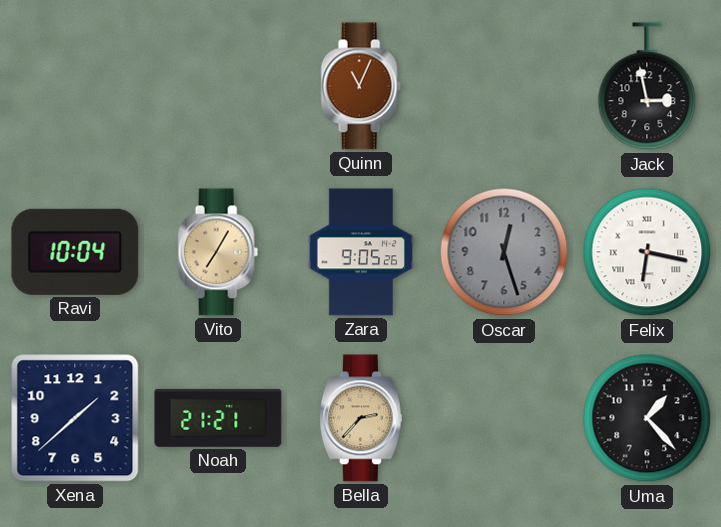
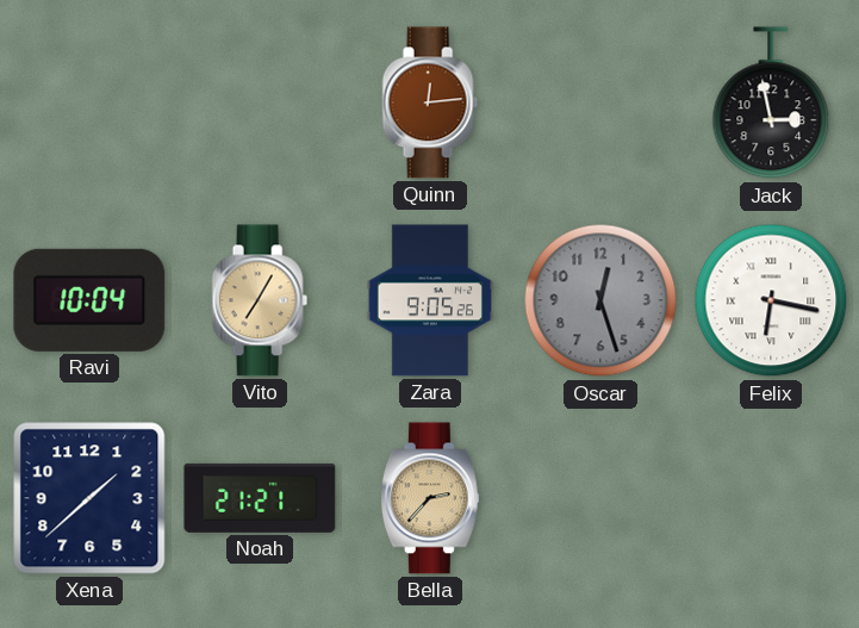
Quinn: 11:04 -> 12:14 (430, 102)
Uma: 1:23 -> none (647, 418)
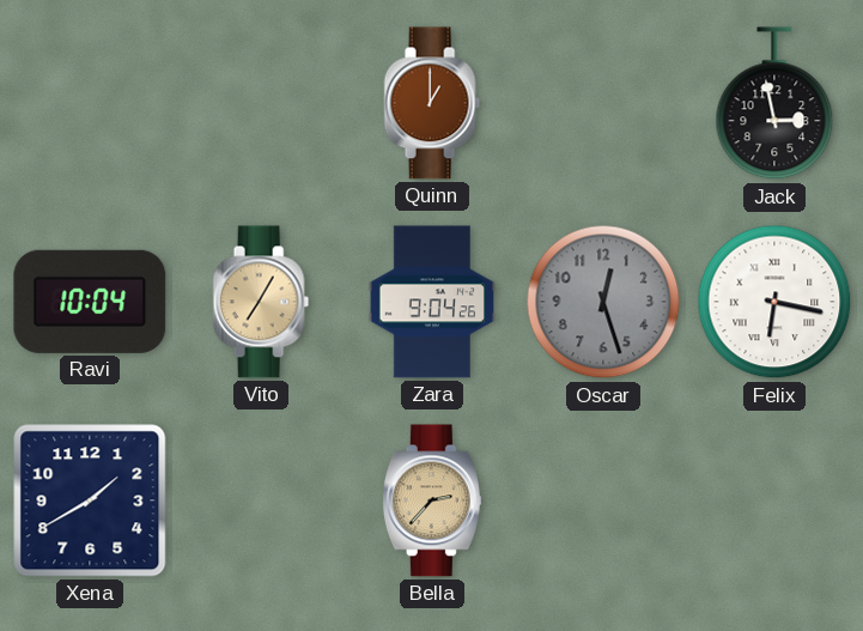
Quinn: 12:14 -> 1:00 (432, 103)
Zara: 9:05 -> 9:04 (431, 302)
Xena: 1:38 -> 1:40 (90, 500)
Noah: 21:21 -> none (260, 498)
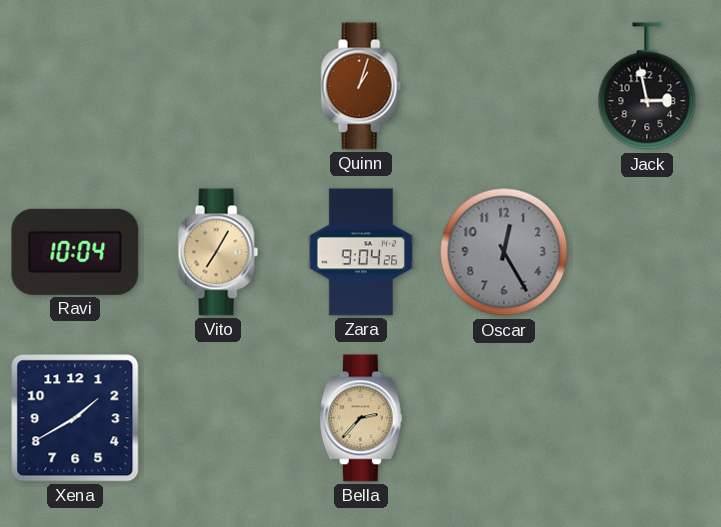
Quinn: 1:00 -> 1:03 (361, 86)
Oscar: 12:27 -> 12:25 (504, 252)
Felix: 6:17 -> none (774, 302)
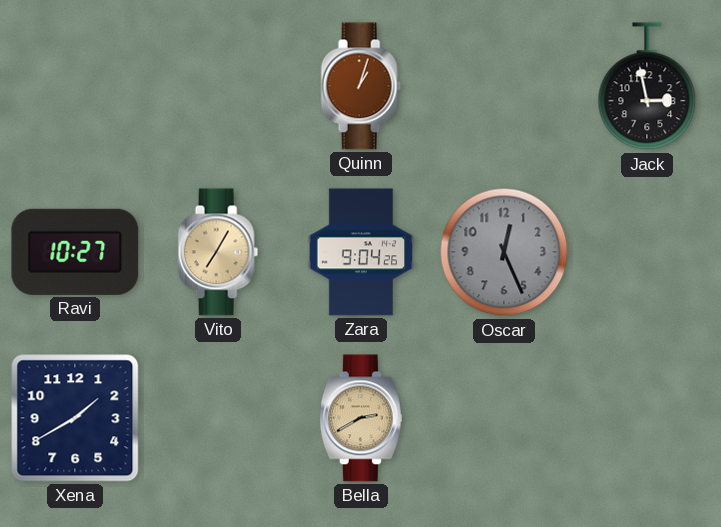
Ravi: 10:04 -> 10:27 (75, 252)
Oscar: 12:25 -> 12:26 (504, 252)
Bella: 2:37 -> 2:40 (361, 418)
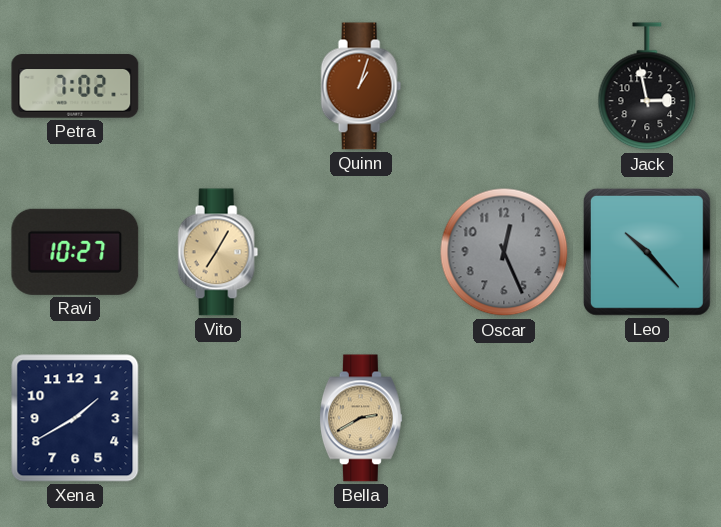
Petra: none -> 7:02 (75, 86)
Zara: 9:04 -> none (360, 252)
Leo: none -> 10:23 (647, 252)
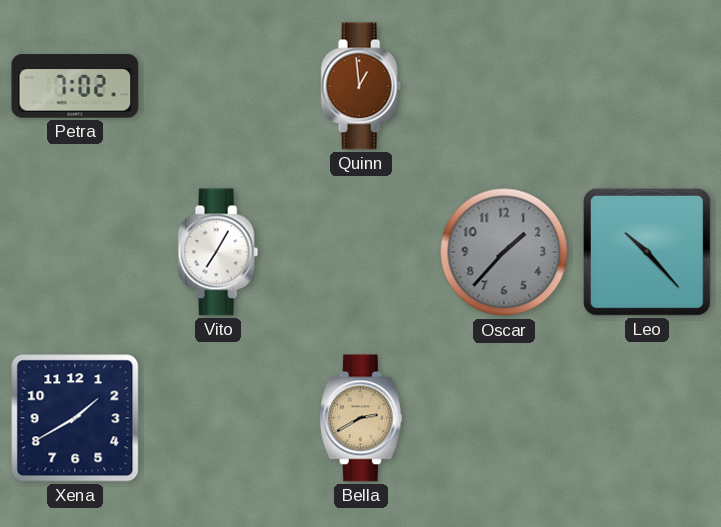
Quinn: 1:03 -> 12:59 (361, 86)
Jack: 2:58 -> none (647, 87)
Ravi: 10:27 -> none (75, 252)
Vito dial: champagne -> white (218, 252)
Oscar: 12:26 -> 1:37 (504, 252)
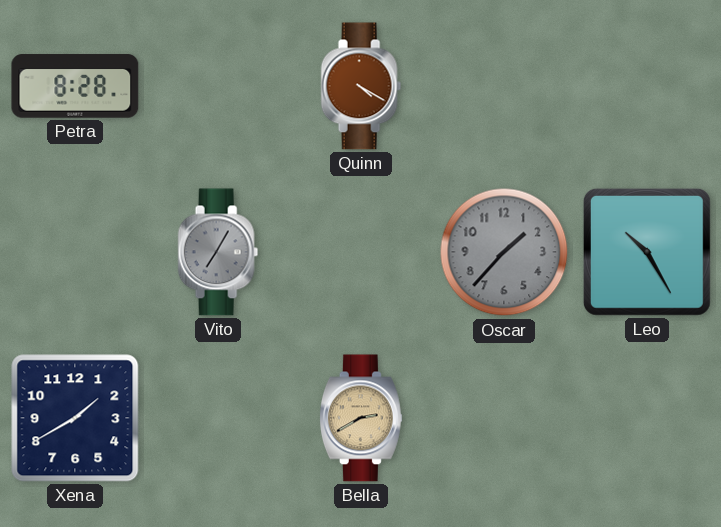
Petra: 7:02 -> 8:28 (75, 86)
Quinn: 12:59 -> 4:20 (361, 86)
Vito dial: white -> grey (218, 252)
Leo: 10:23 -> 10:25 (647, 252)
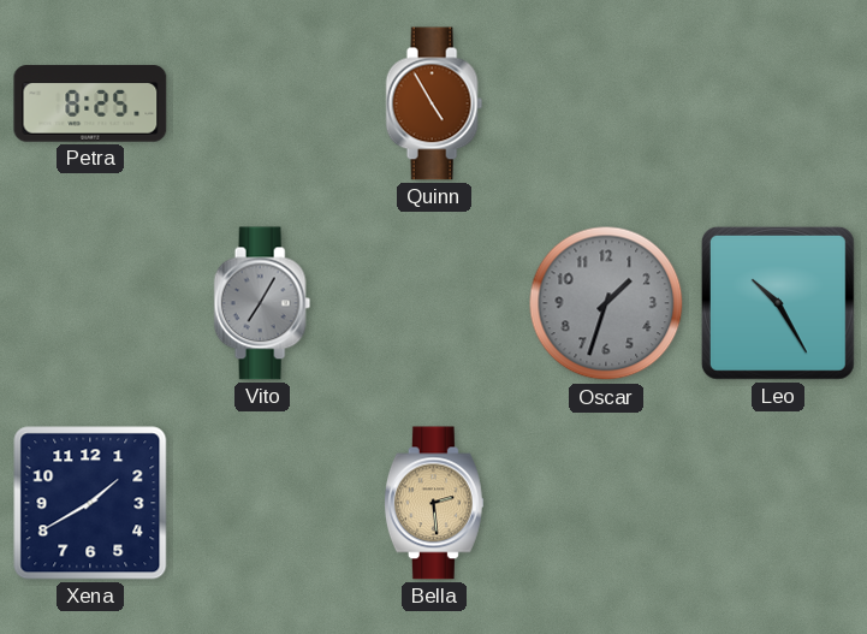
Petra: 8:28 -> 8:25 (90, 103)
Quinn: 4:20 -> 4:55 (434, 103)
Oscar: 1:37 -> 1:33 (606, 303)
Bella: 2:40 -> 2:29 (434, 503)
